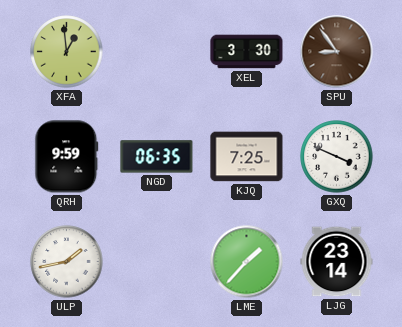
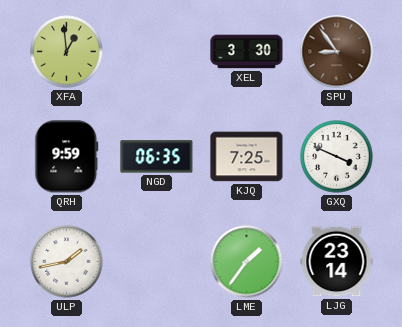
LME: 1:37 -> 1:36 (247, 262)
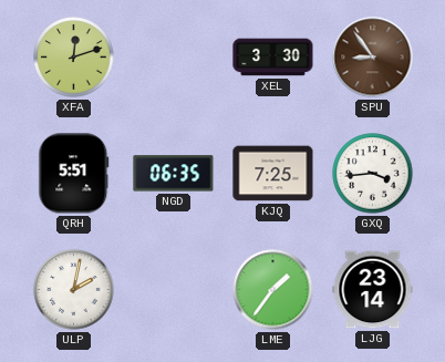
XFA: 12:59 -> 12:12 (74, 58)
QRH: 9:59 -> 5:51 (74, 174)
GXQ: 3:49 -> 3:44 (373, 174)
ULP: 1:43 -> 2:02 (74, 290)
